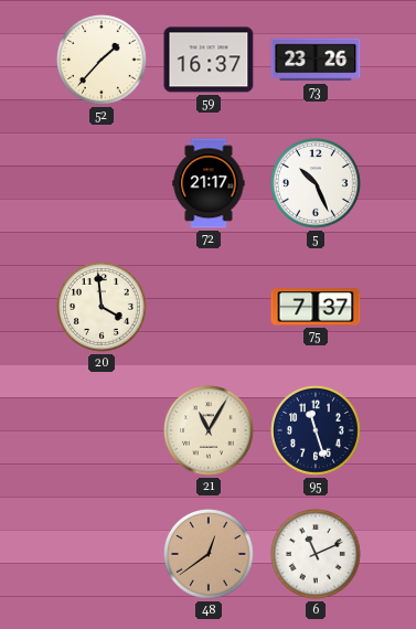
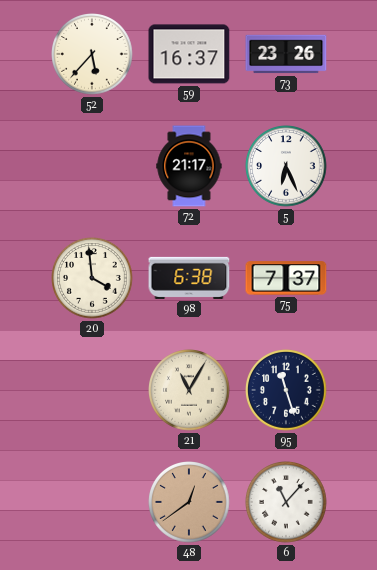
52: 1:37 -> 5:37 (93, 55)
5: 10:26 -> 6:26 (287, 167)
98: none -> 6:38 (189, 278)
6: 11:11 -> 11:07 (287, 503)
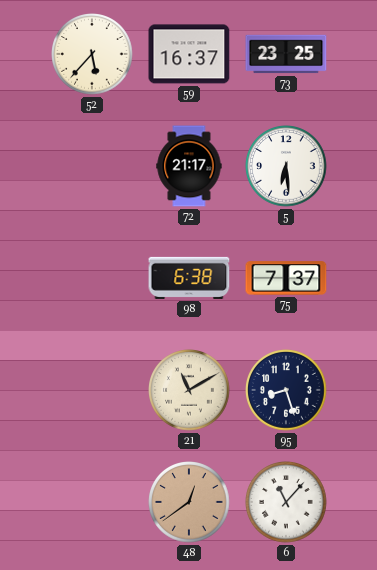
73: 23:26 -> 23:25 (286, 54)
5: 6:26 -> 6:29 (287, 167)
20: 3:59 -> none (93, 279)
21: 11:05 -> 11:10 (190, 391)
95: 11:27 -> 8:27 (287, 391)
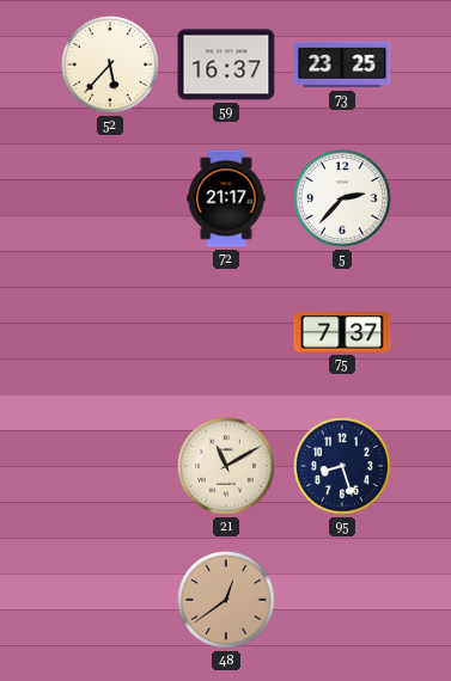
5: 6:29 -> 2:37 (343, 200)
98: 6:38 -> none (189, 278)
6: 11:07 -> none (287, 503)
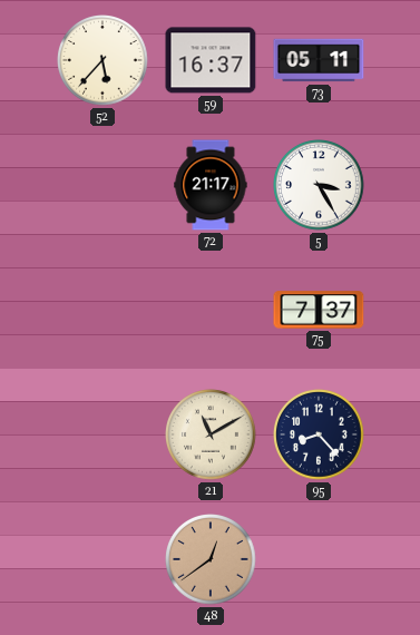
73: 23:25 -> 05:11 (319, 60)
5: 2:37 -> 3:25 (320, 186)
95: 8:27 -> 8:23 (320, 436)
